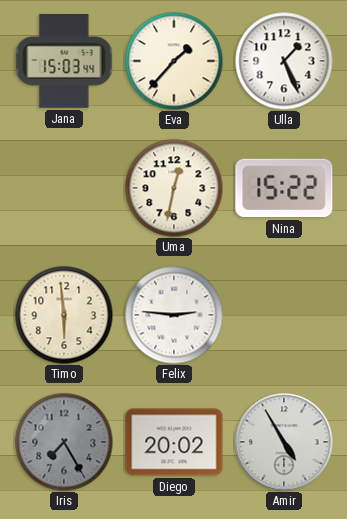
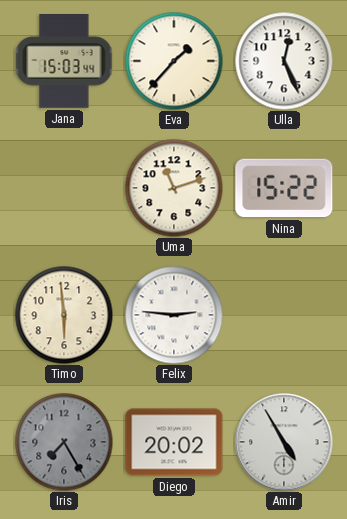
Ulla: 1:26 -> 12:26 (284, 61)
Uma: 12:32 -> 11:12 (174, 188)
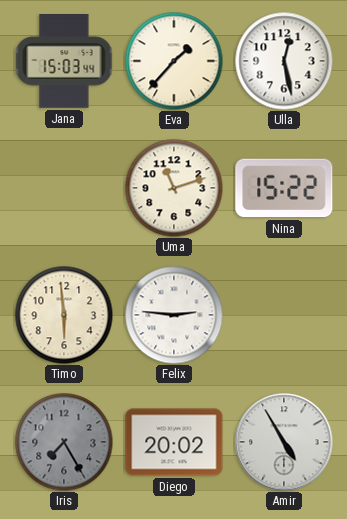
Ulla: 12:26 -> 12:28 (284, 61)
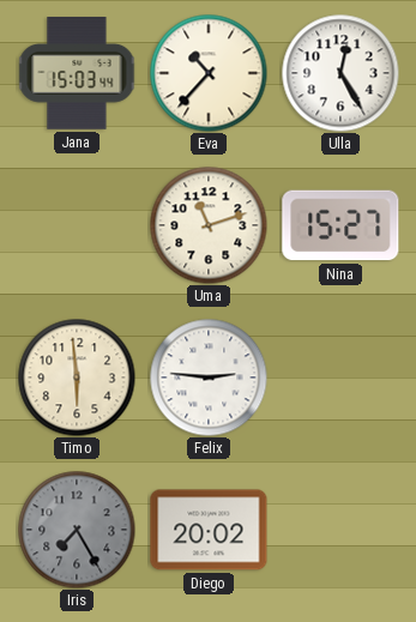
Eva: 1:37 -> 10:37 (209, 73)
Ulla: 12:28 -> 12:25 (340, 73)
Nina: 15:22 -> 15:27 (340, 225)
Amir: 4:55 -> none (284, 442)
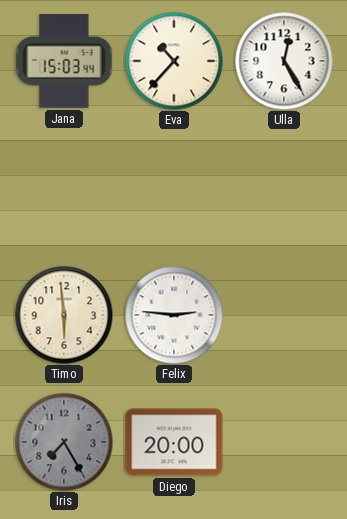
Uma: 11:12 -> none (209, 225)
Nina: 15:27 -> none (340, 225)
Diego: 20:02 -> 20:00 (174, 442)
